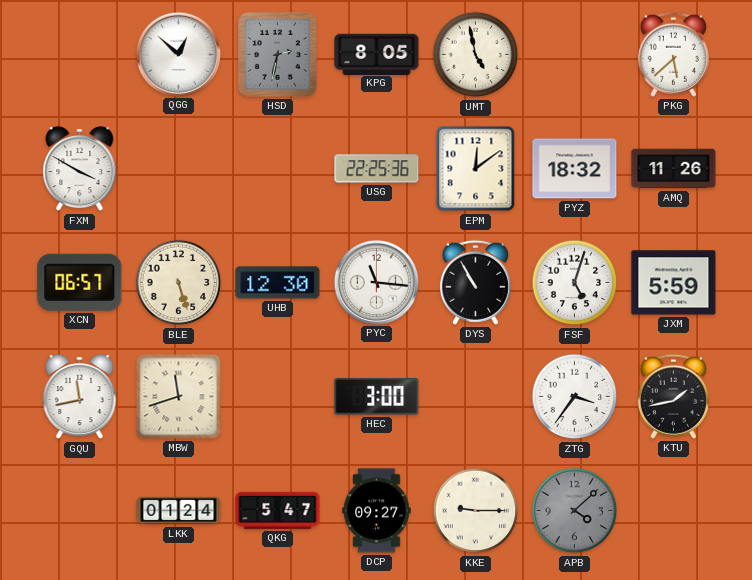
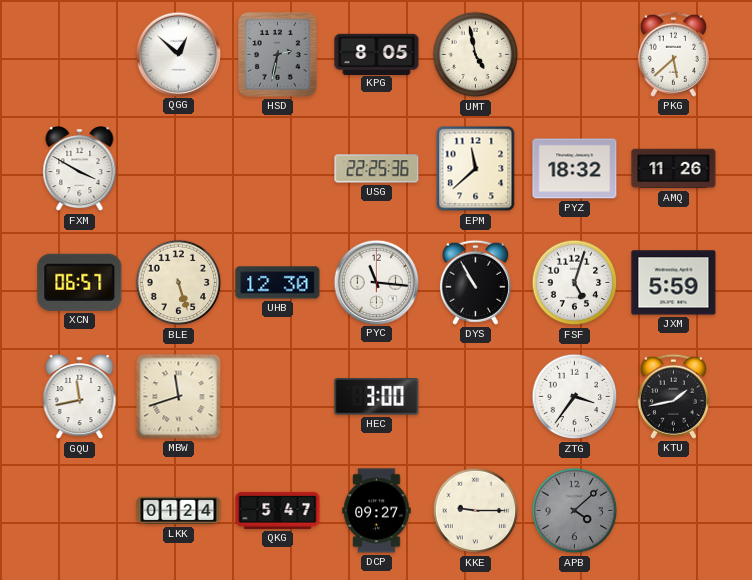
EPM: 12:09 -> 11:38 (476, 169)
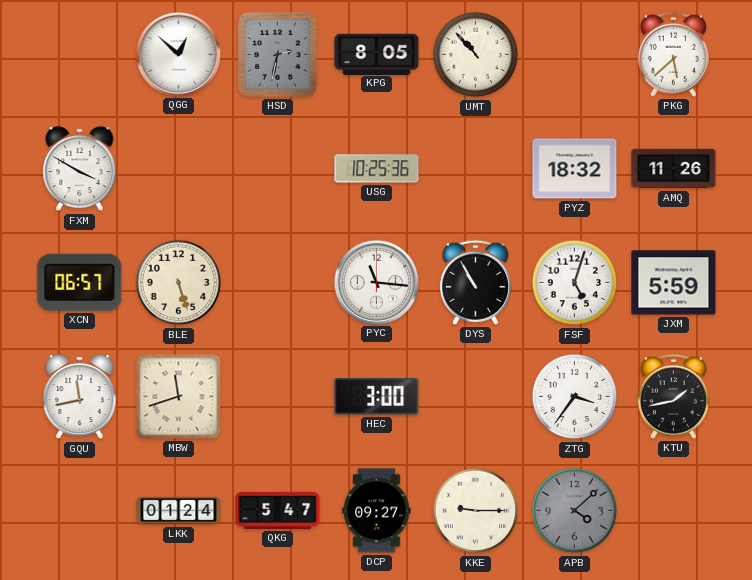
UMT: 4:58 -> 10:53 (476, 55)
USG: 22:25 -> 10:25 (377, 169)
EPM: 11:38 -> none (476, 169)
UHB: 12:30 -> none (278, 283)
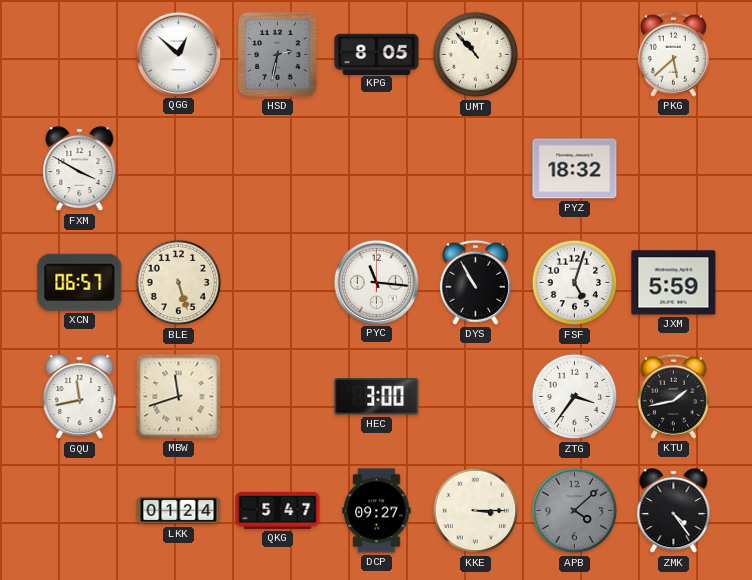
USG: 10:25 -> none (377, 169)
AMQ: 11:26 -> none (674, 169)
KKE: 9:15 -> 3:15 (476, 511)
ZMK: none -> 4:24 (674, 511)
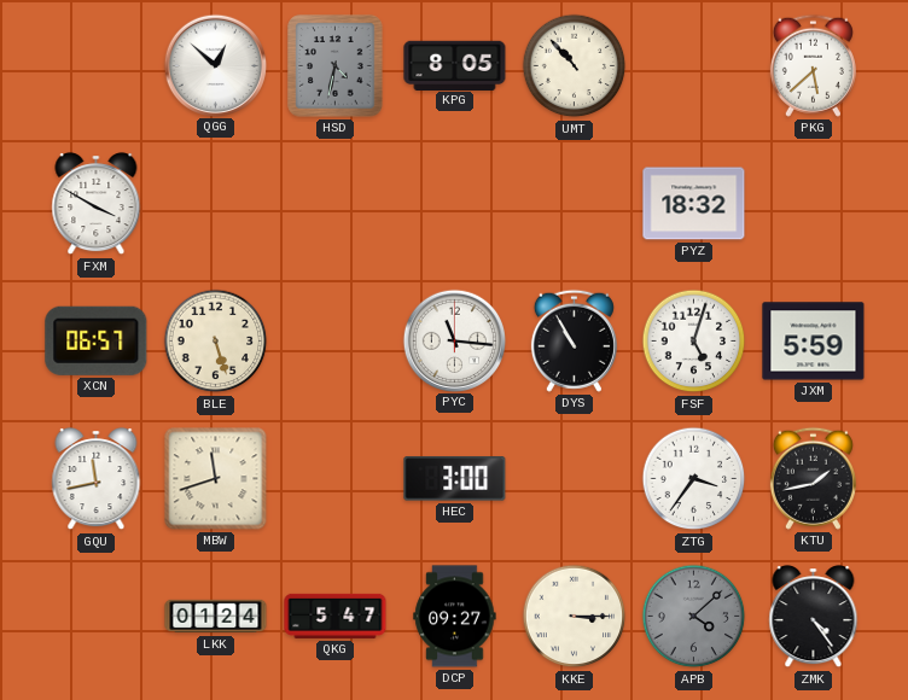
HSD: 2:32 -> 4:32 (336, 66)
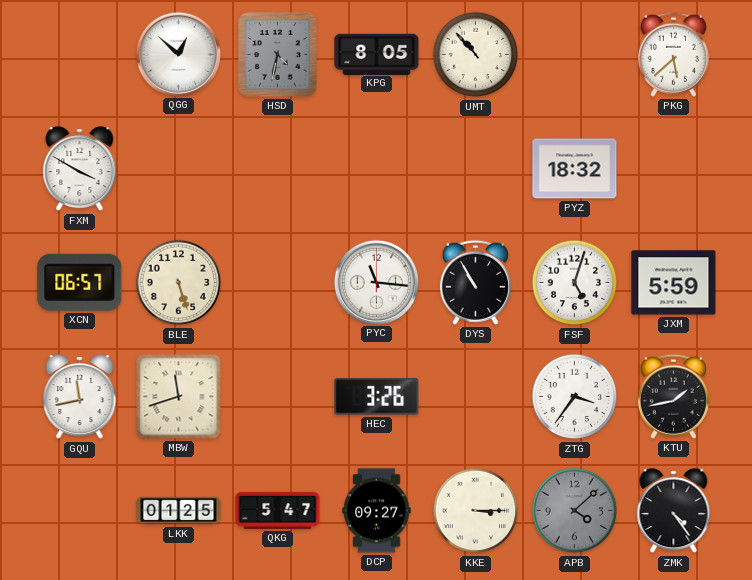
HEC: 3:00 -> 3:26 (377, 397)
LKK: 01:24 -> 01:25 (179, 511)
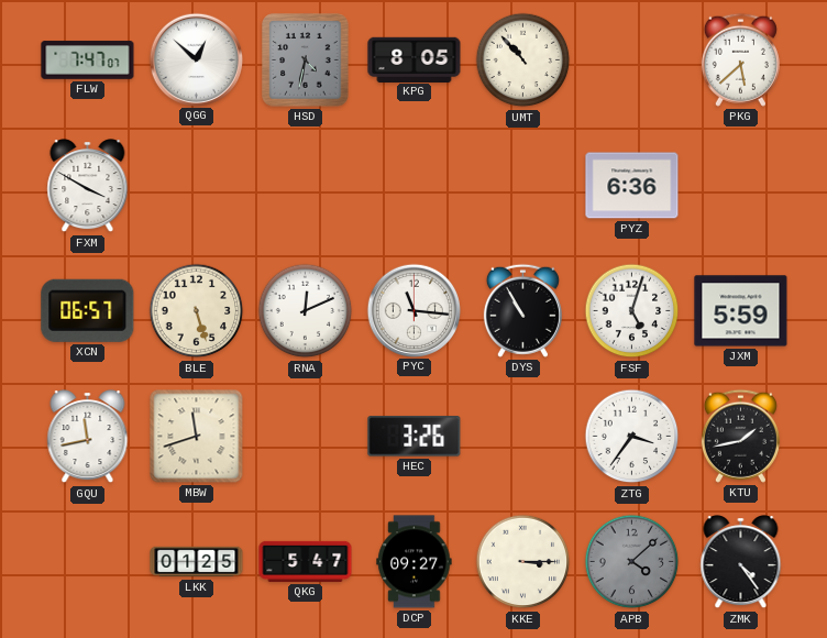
FLW: none -> 7:47 (88, 61)
PYZ: 18:32 -> 6:36 (632, 186)
RNA: none -> 12:11 (306, 311)
